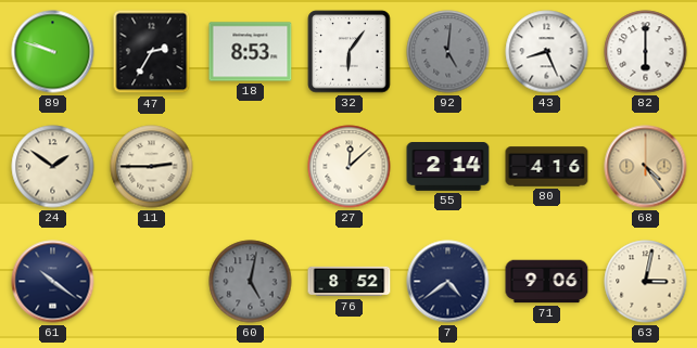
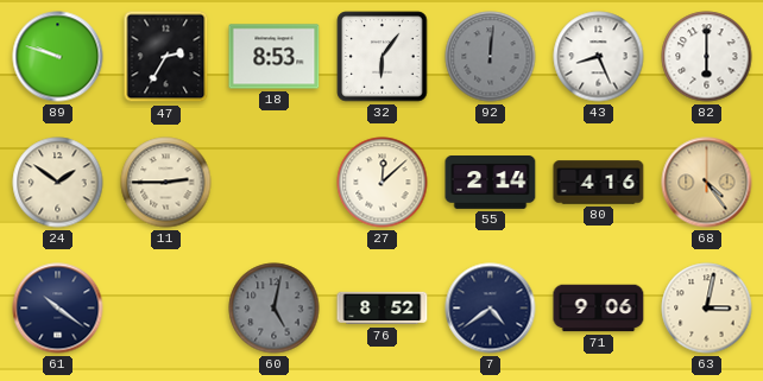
92: 5:01 -> 12:01 (491, 57)
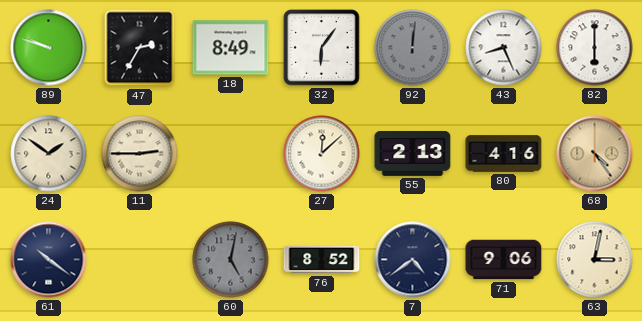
18: 8:53 -> 8:49 (231, 48)
55: 2:14 -> 2:13 (413, 154)
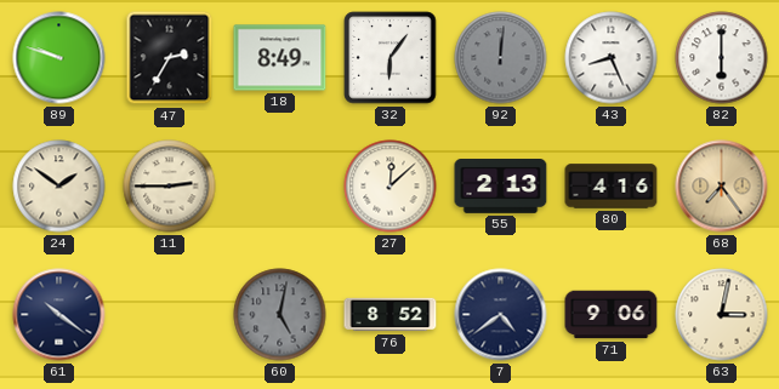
68: 4:24 -> 7:24 (722, 187)
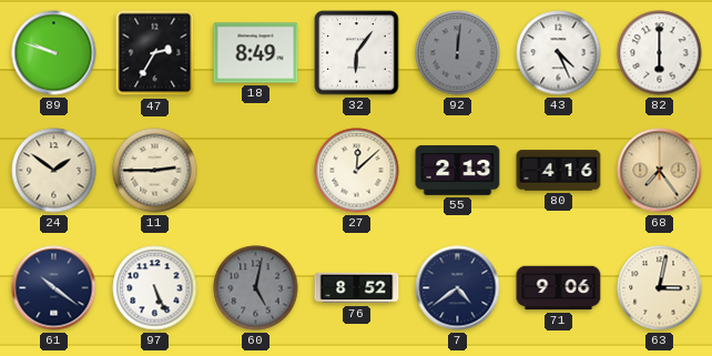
43: 8:26 -> 4:26 (559, 53)
97: none -> 5:26 (155, 288)
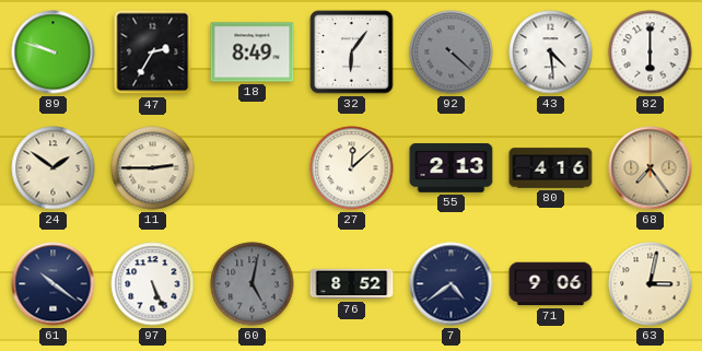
92: 12:01 -> 4:22 (452, 52)
43: 4:26 -> 4:29 (551, 52)
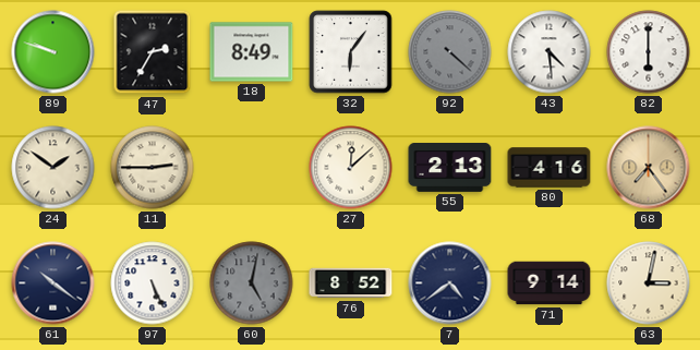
71: 9:06 -> 9:14 (550, 283)
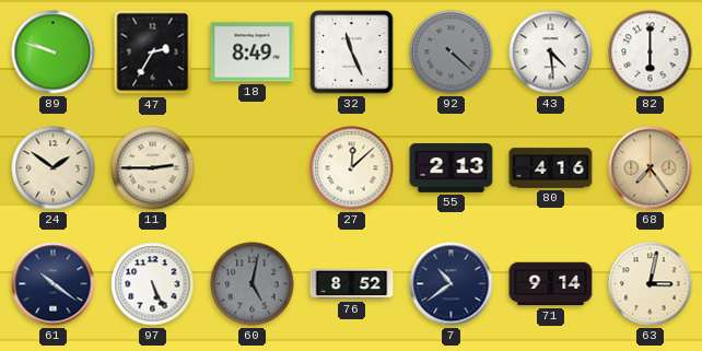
32: 6:06 -> 11:26 (352, 52)
7: 4:39 -> 10:39 (452, 284)
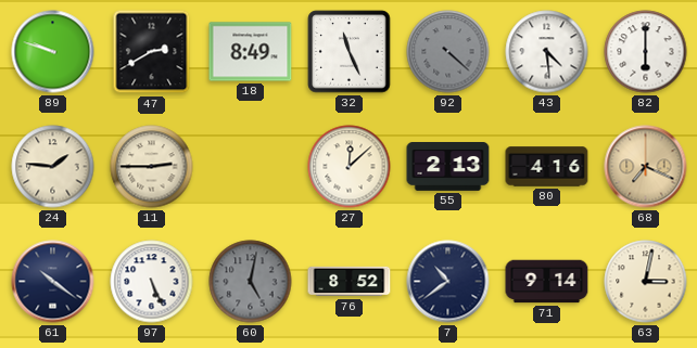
47: 2:35 -> 2:40 (152, 52)
24: 1:51 -> 1:46 (53, 167)
68: 7:24 -> 7:19 (646, 167)
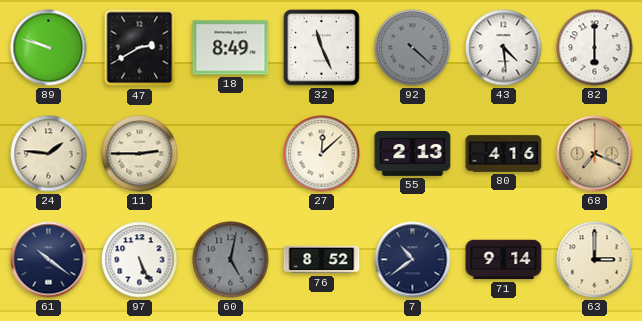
63: 3:02 -> 3:00 (595, 260)
